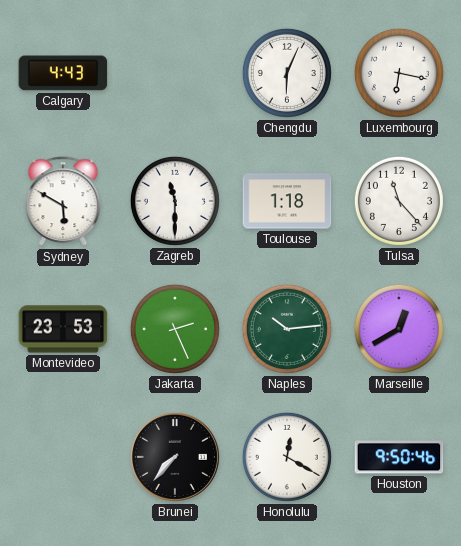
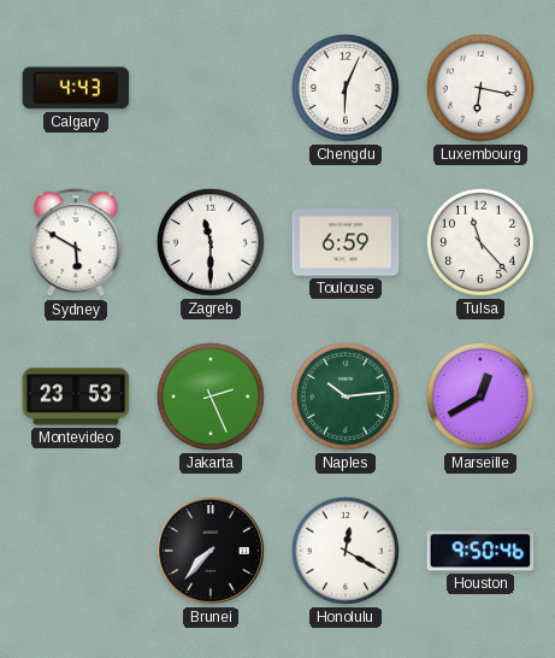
Toulouse: 1:18 -> 6:59 (346, 242)
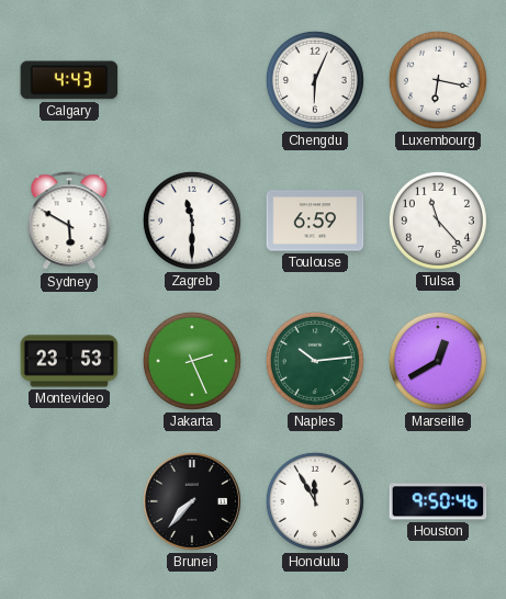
Honolulu: 12:20 -> 11:55 (315, 501)
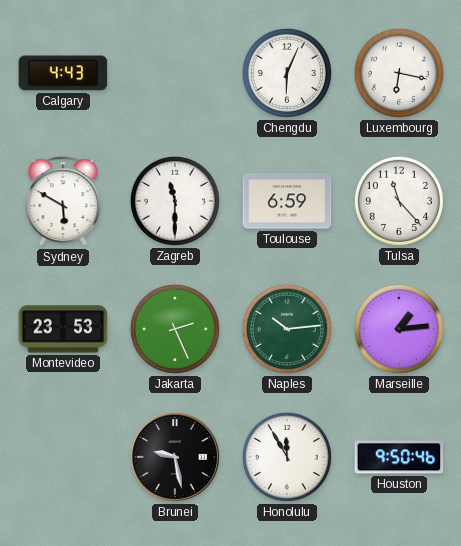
Marseille: 12:40 -> 1:14 (399, 329)
Brunei: 7:37 -> 9:28 (175, 457)
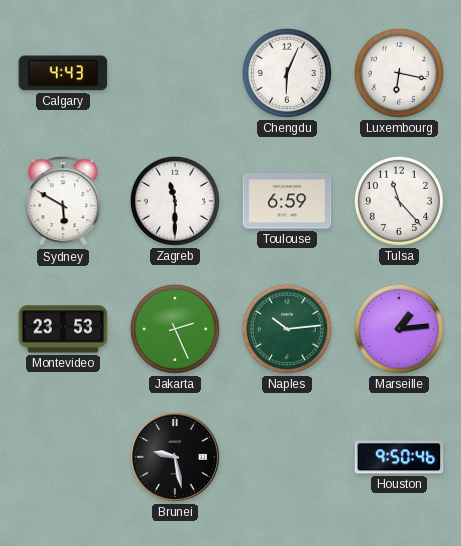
Honolulu: 11:55 -> none (287, 457)
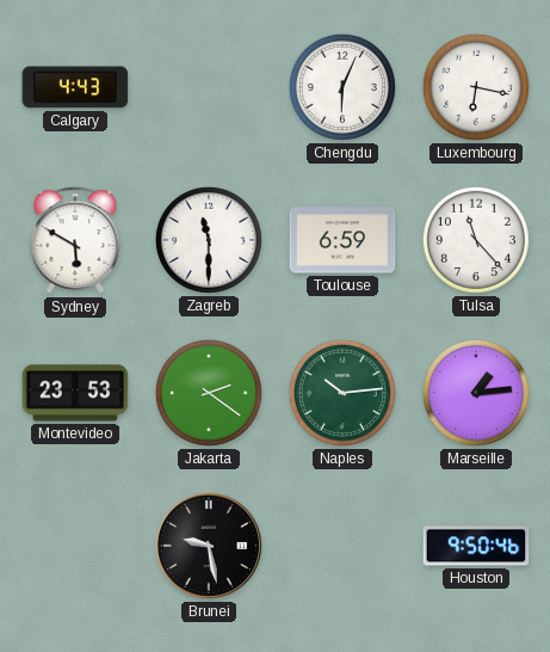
Jakarta: 2:26 -> 2:21 (209, 393)
